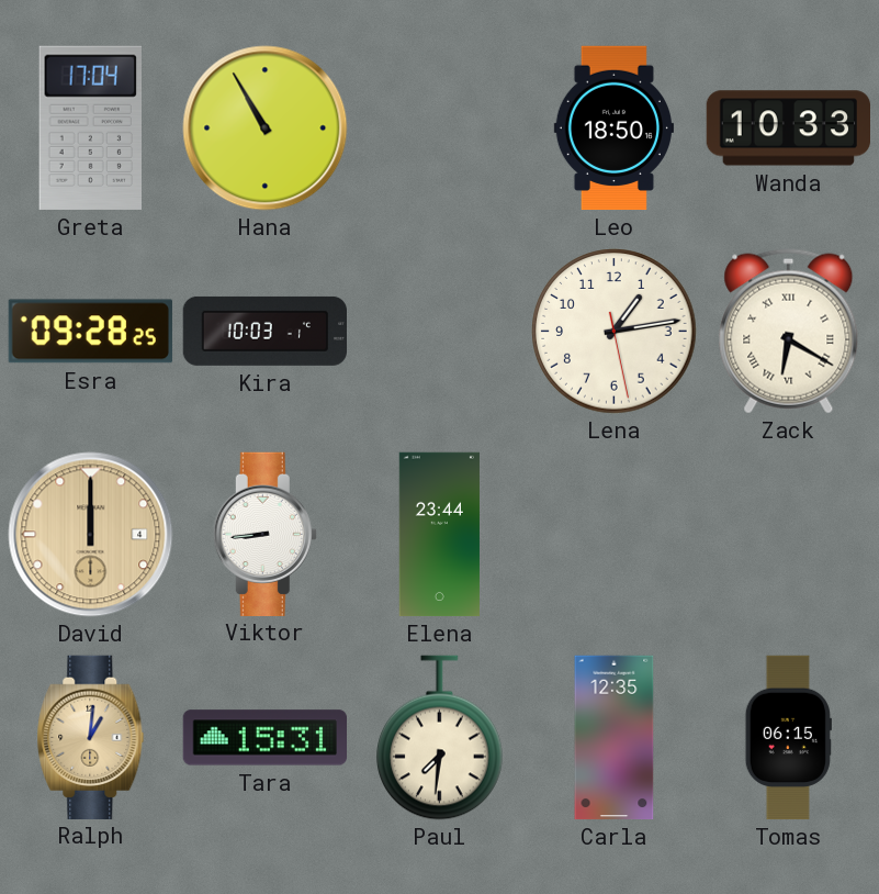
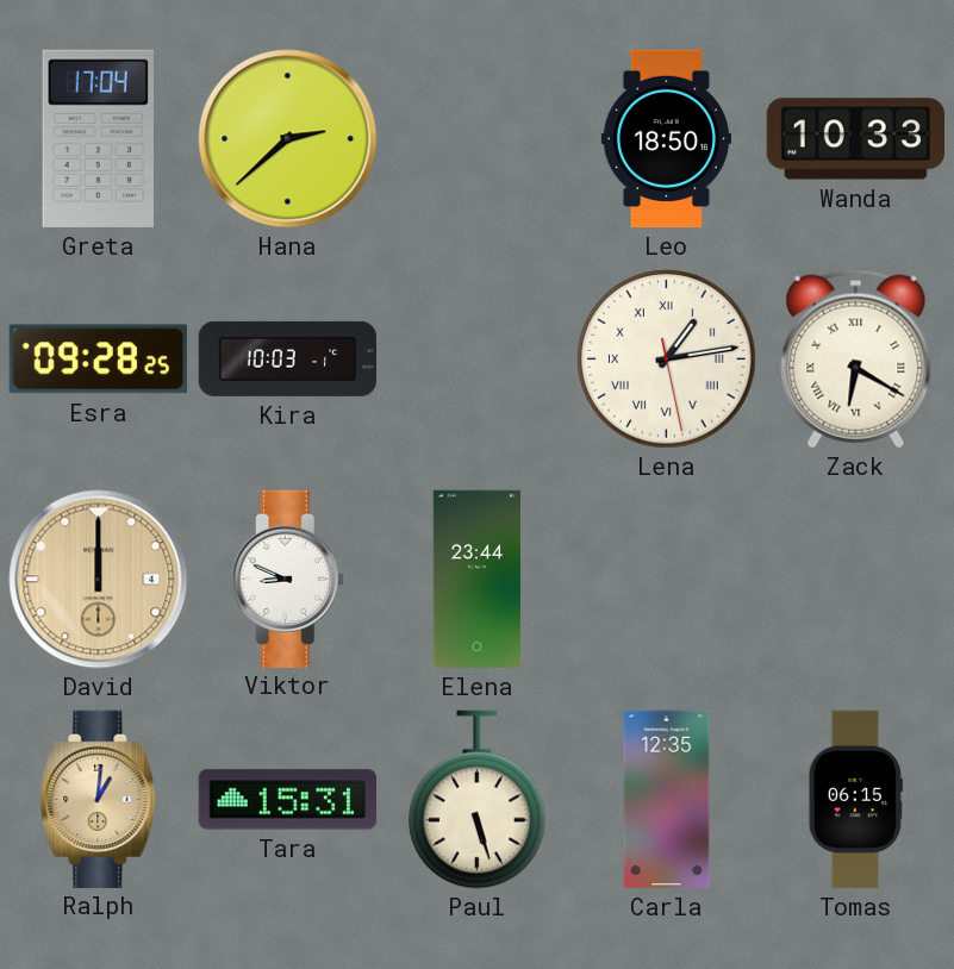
Hana: 10:55 -> 2:38 (288, 139)
Lena numerals: Arabic -> Roman (667, 360)
Viktor: 8:44 -> 8:49 (287, 579)
Paul: 7:31 -> 5:27 (478, 800)
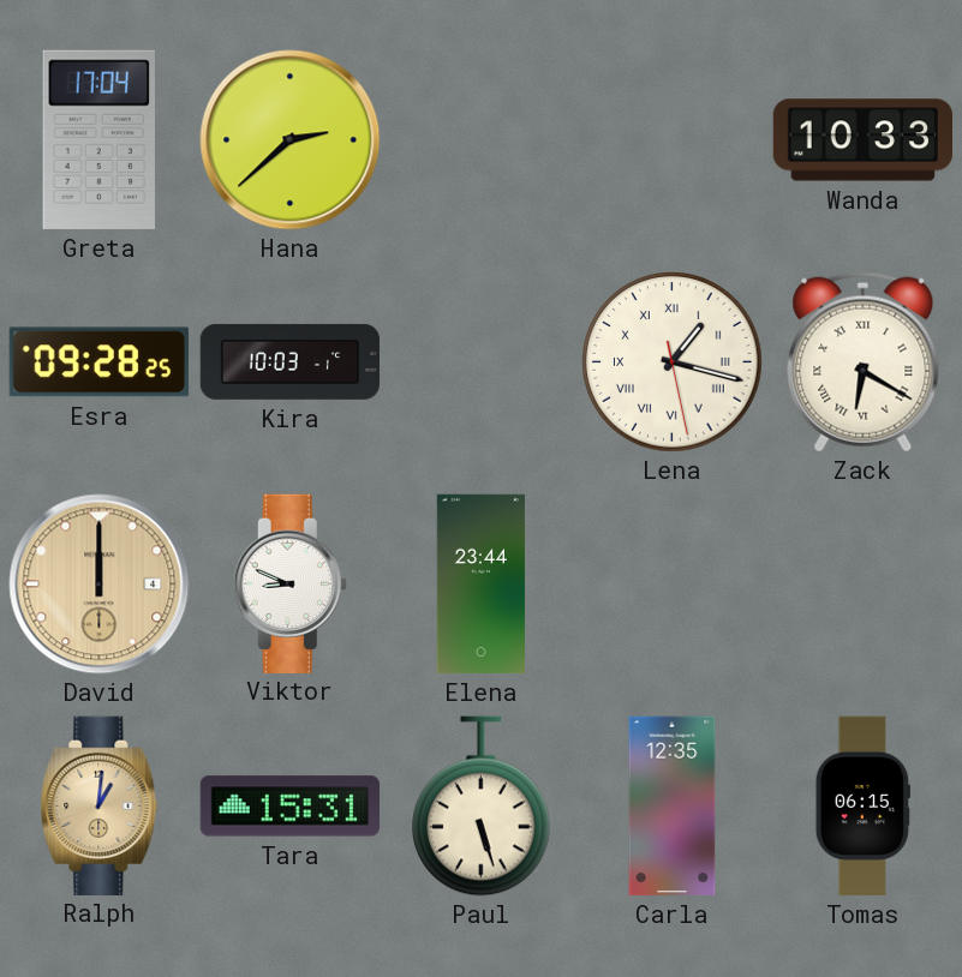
Leo: 18:50 -> none (666, 139)
Lena: 1:13 -> 1:17 (673, 362)
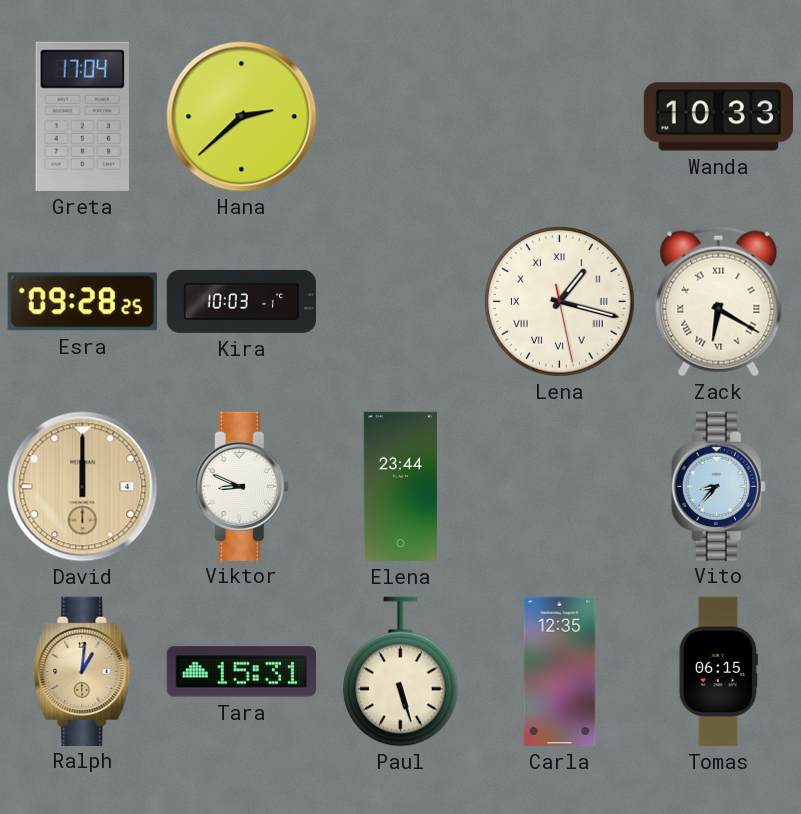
Vito: none -> 8:37 (718, 486)
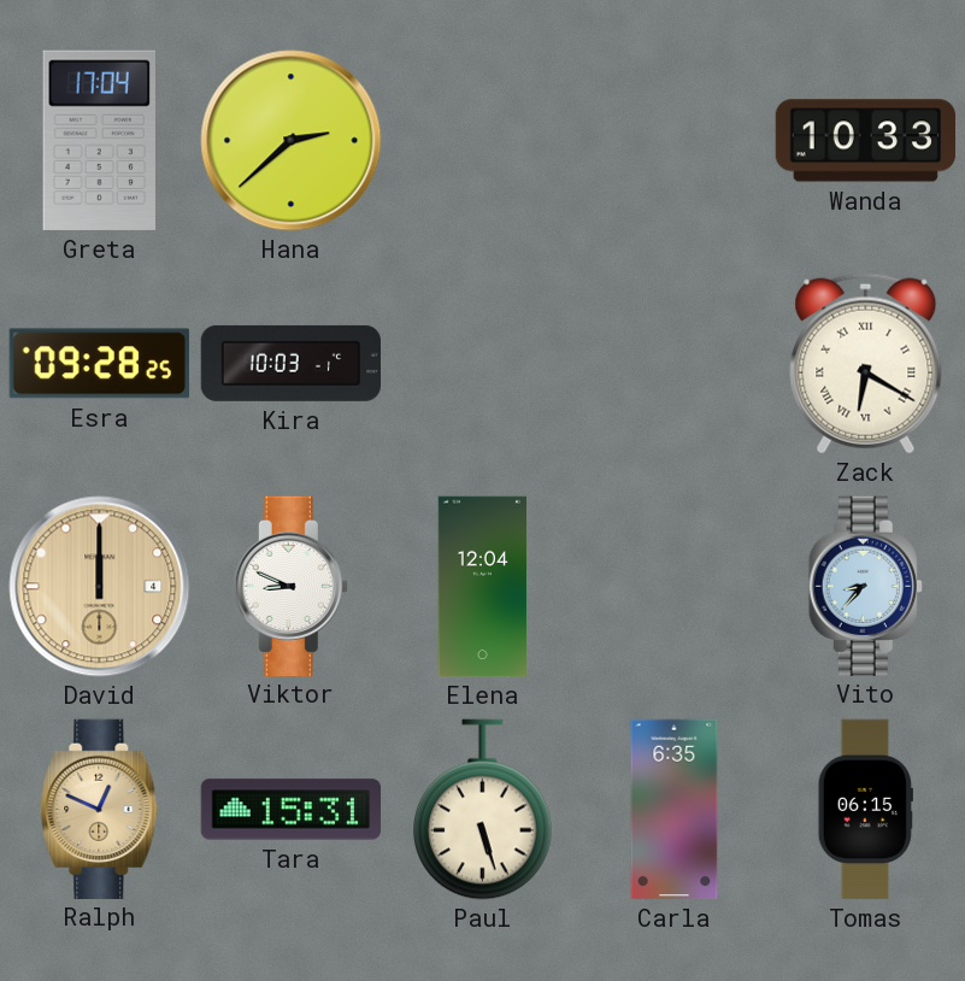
Lena: 1:17 -> none (560, 302)
Elena: 23:44 -> 12:04 (482, 587)
Ralph: 1:01 -> 12:49 (100, 809)
Carla: 12:35 -> 6:35 (675, 810)
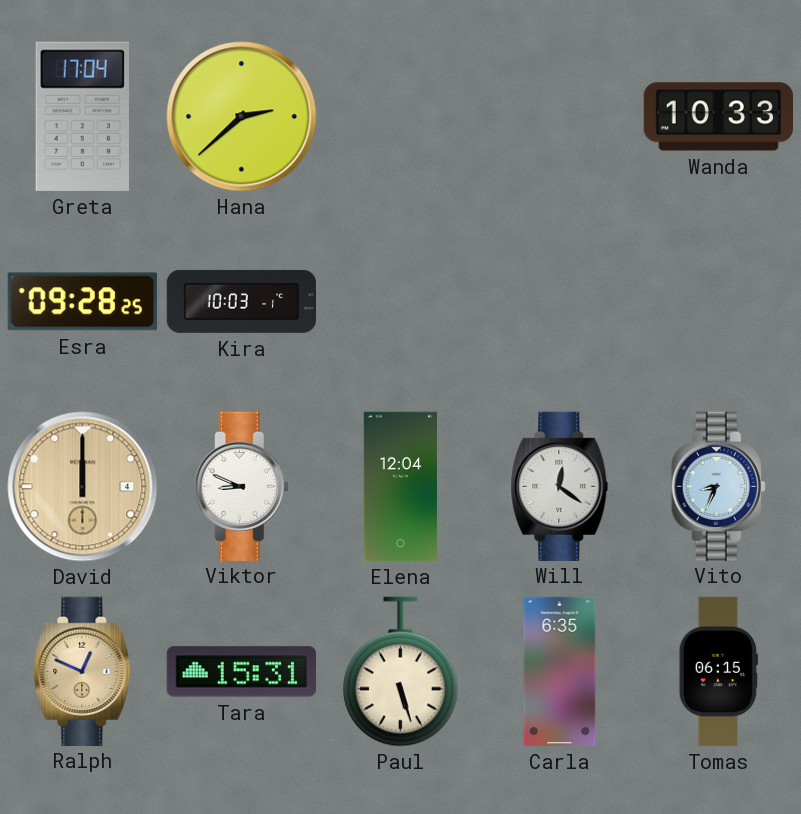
Zack: 6:20 -> none (866, 364)
Will: none -> 12:21 (560, 486)
Vito: 8:37 -> 8:34 (718, 486)
